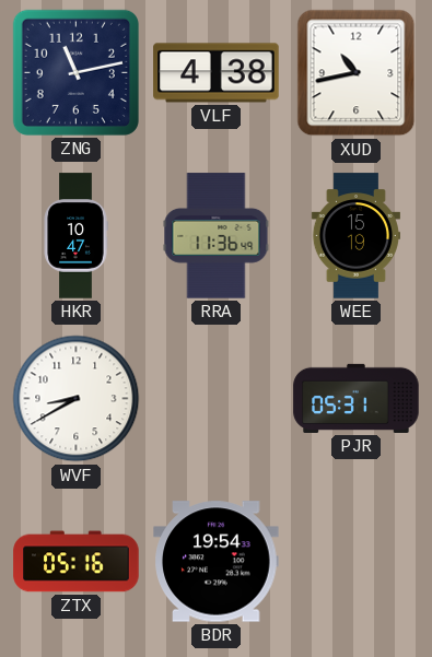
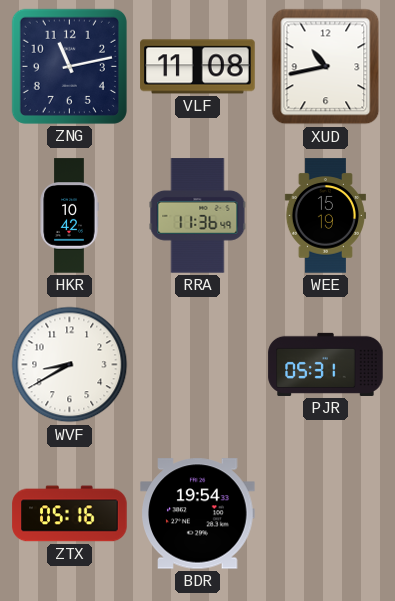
VLF: 4:38 -> 11:08 (198, 67)
HKR: 10:47 -> 10:42 (69, 216)
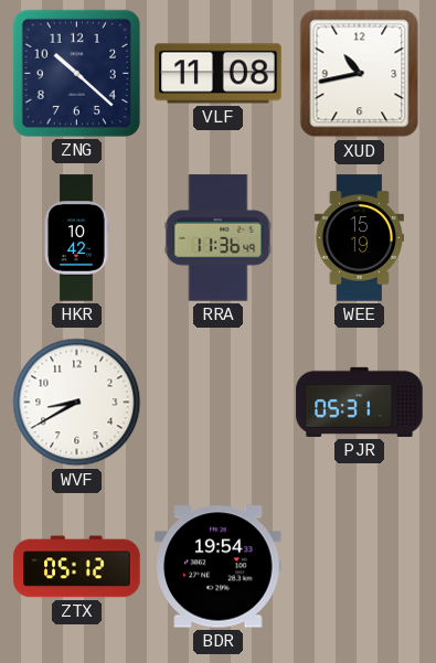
ZNG: 11:13 -> 10:22 (76, 73)
ZTX: 05:16 -> 05:12 (77, 567)
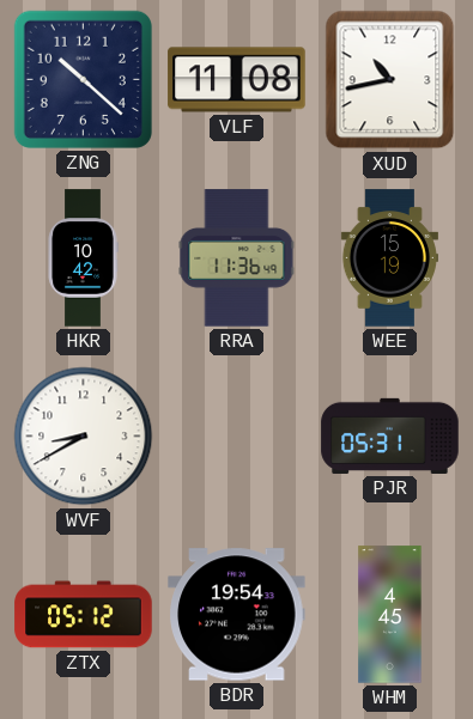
WHM: none -> 4:45 (390, 615)
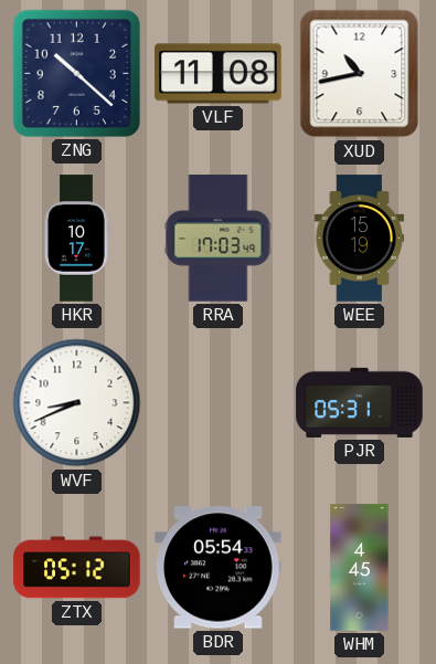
HKR: 10:42 -> 10:17 (76, 239)
RRA: 11:36 -> 17:03 (219, 239)
WVF: 8:40 -> 8:41 (77, 403)
BDR: 19:54 -> 05:54 (219, 568)
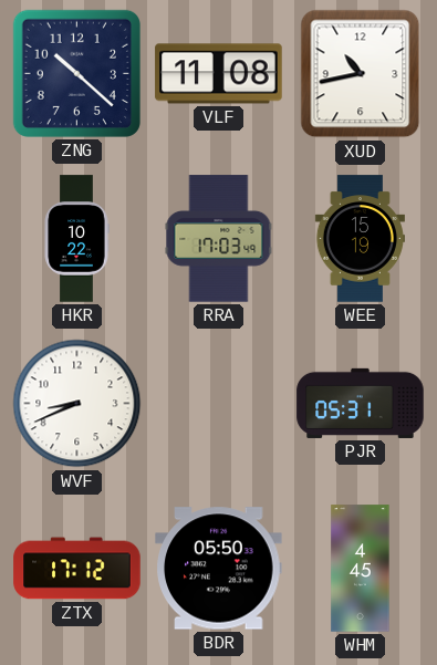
HKR: 10:17 -> 10:22 (76, 239)
ZTX: 05:12 -> 17:12 (77, 569)
BDR: 05:54 -> 05:50 (219, 569)
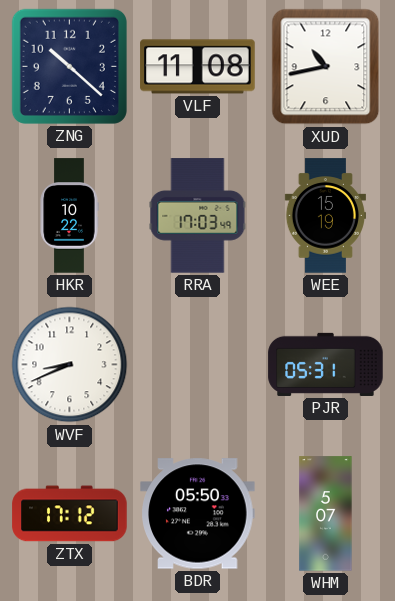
WHM: 4:45 -> 5:07 (326, 514)
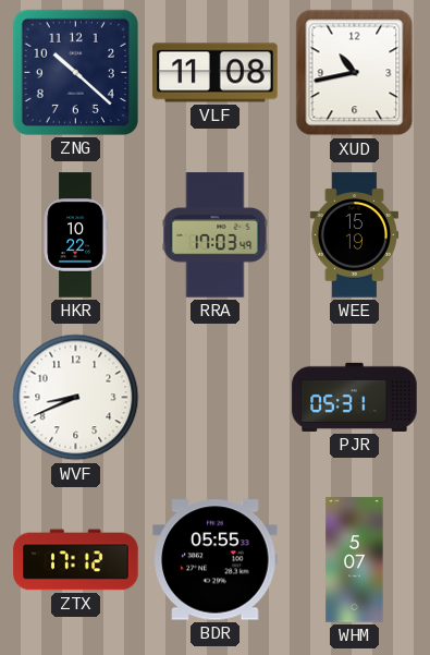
BDR: 05:50 -> 05:55 (216, 560)
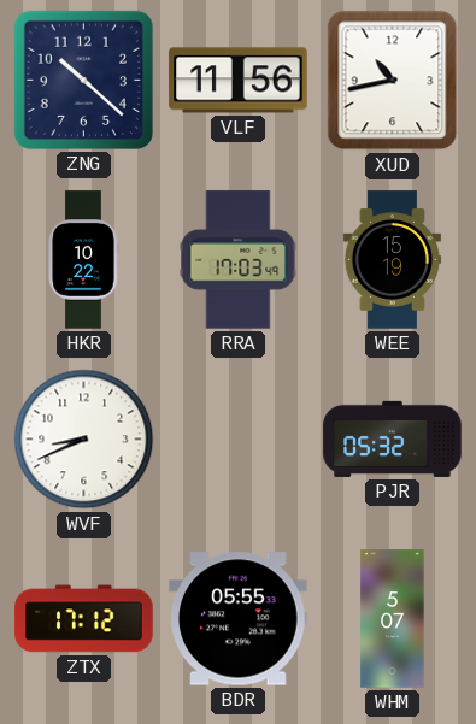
VLF: 11:08 -> 11:56 (239, 81)
PJR: 05:31 -> 05:32 (393, 438)
